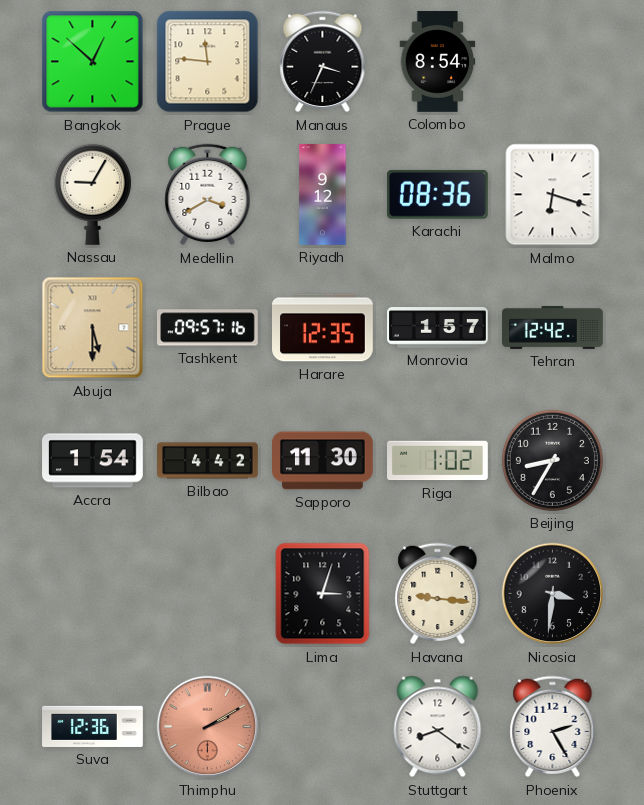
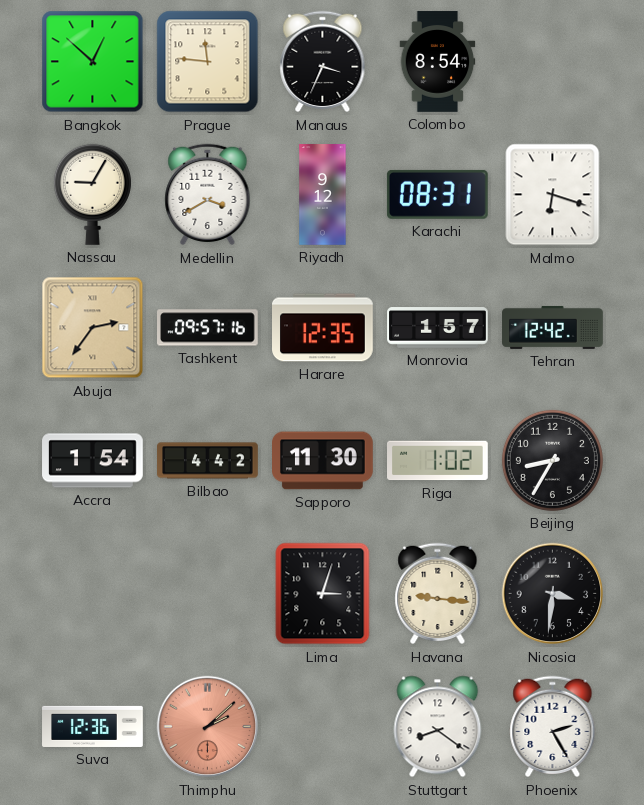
Karachi: 08:36 -> 08:31 (437, 194)
Abuja: 5:30 -> 2:36 (93, 328)
Thimphu: 2:10 -> 2:08 (208, 727)
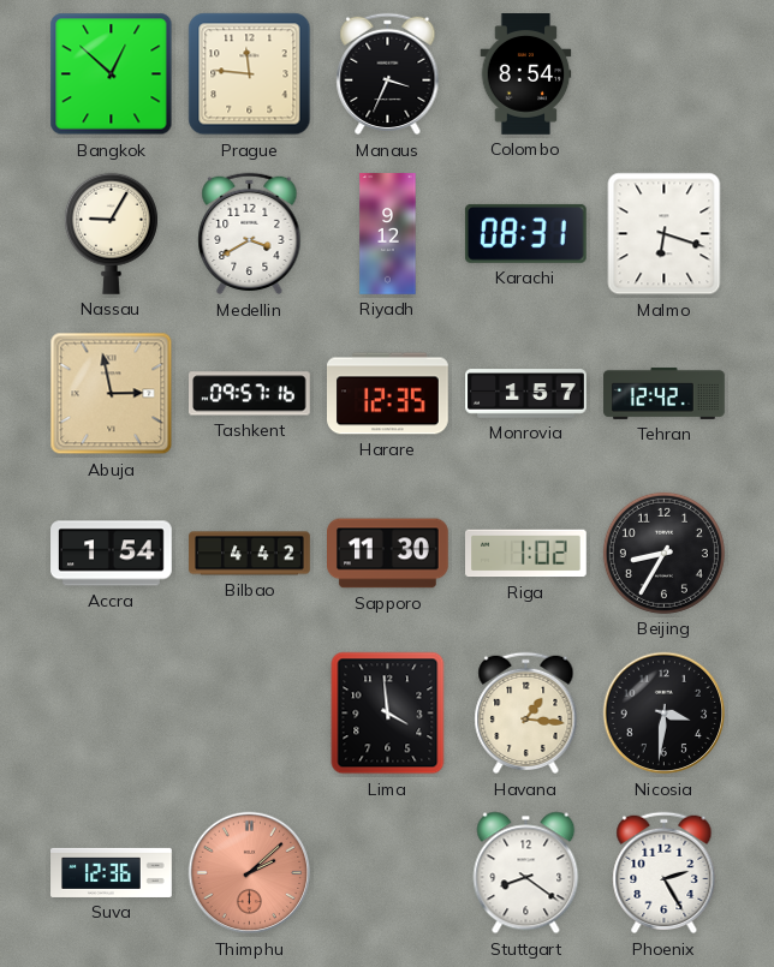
Abuja: 2:36 -> 2:58 (112, 394)
Lima: 3:03 -> 3:59 (388, 714)
Havana: 9:16 -> 1:16 (526, 714)
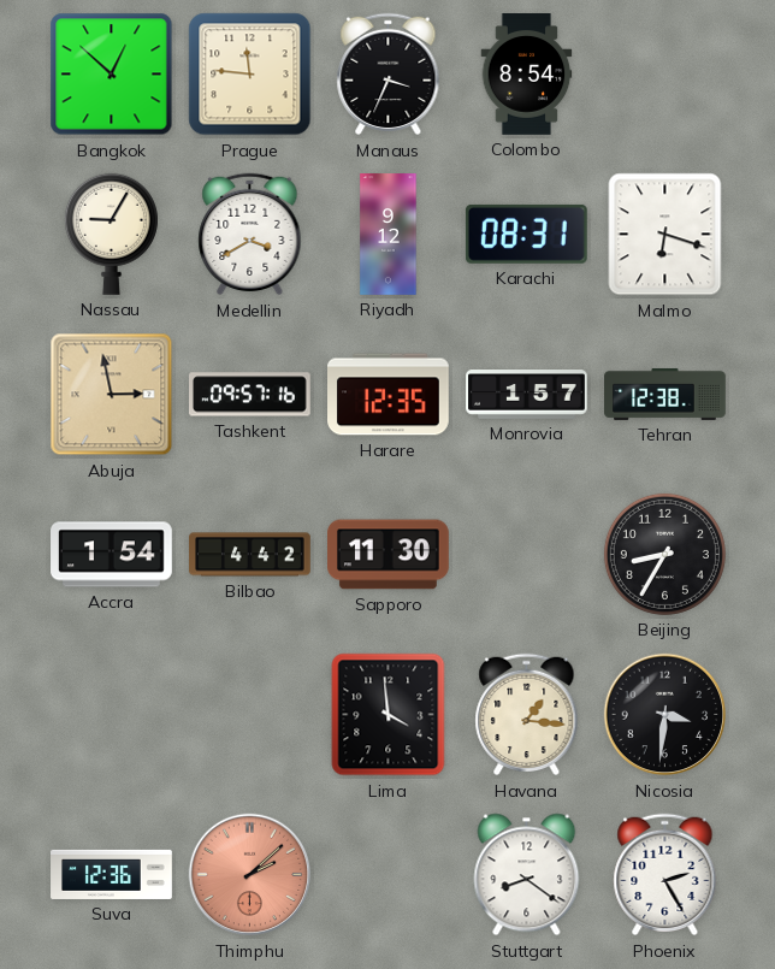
Tehran: 12:42 -> 12:38 (665, 394)
Riga: 1:02 -> none (526, 554)
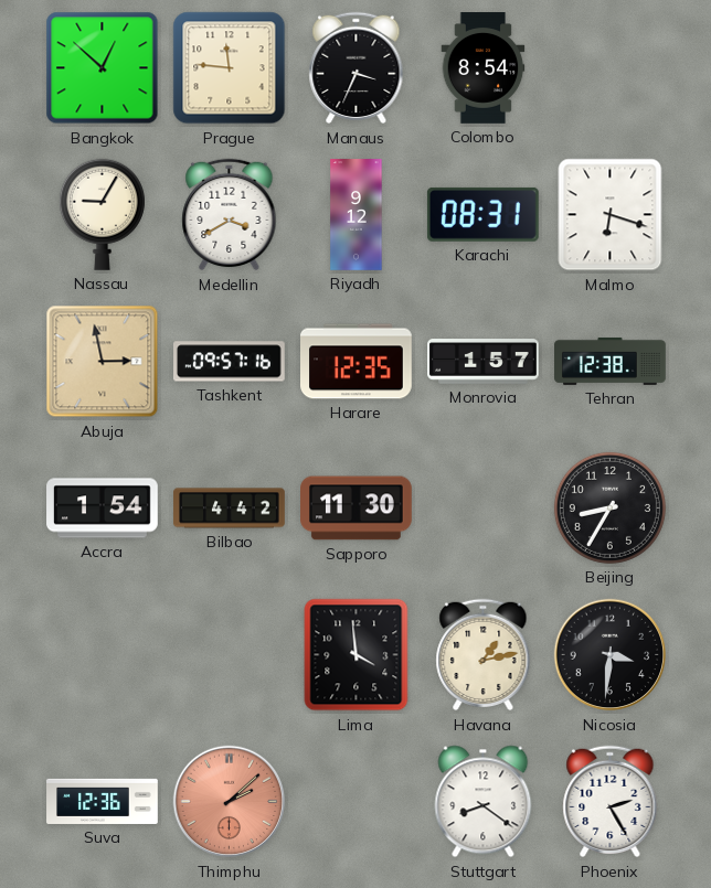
Havana: 1:16 -> 1:13 (484, 655)
